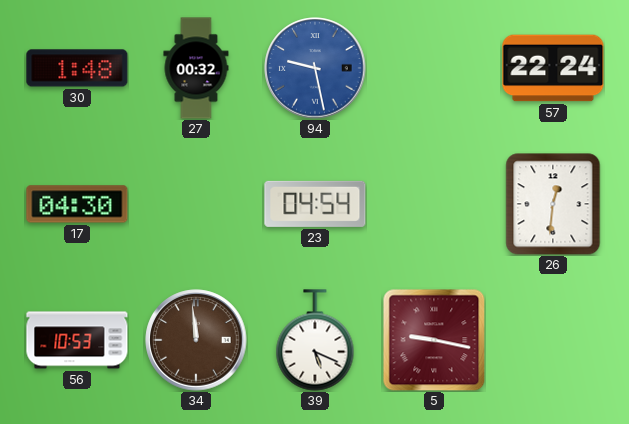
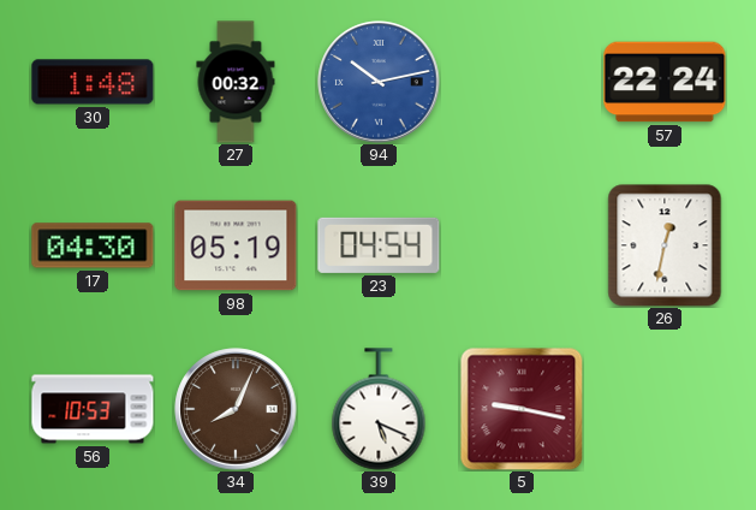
94: 9:28 -> 10:13 (379, 82)
98: none -> 05:19 (236, 245)
26: 12:31 -> 12:32 (665, 245)
34: 11:59 -> 8:04 (236, 409)
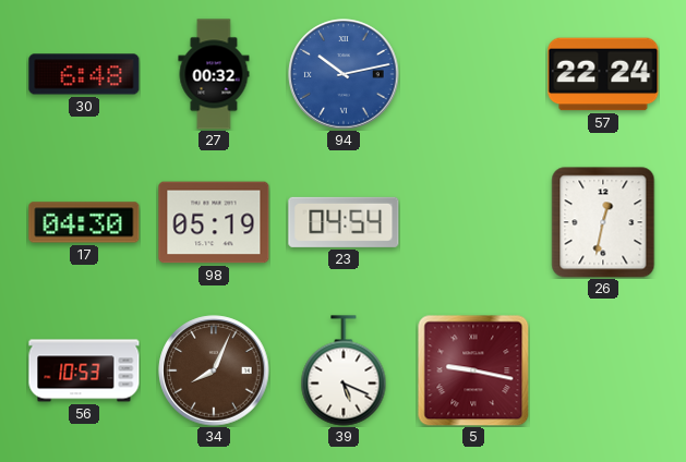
30: 1:48 -> 6:48 (84, 74)
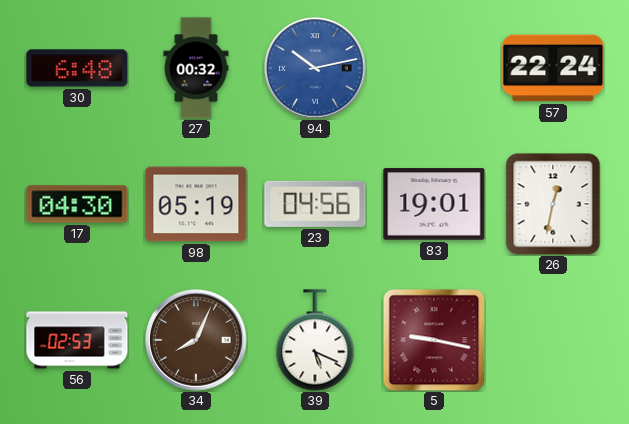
23: 04:54 -> 04:56 (315, 204)
83: none -> 19:01 (434, 204)
56: 10:53 -> 02:53 (77, 340)
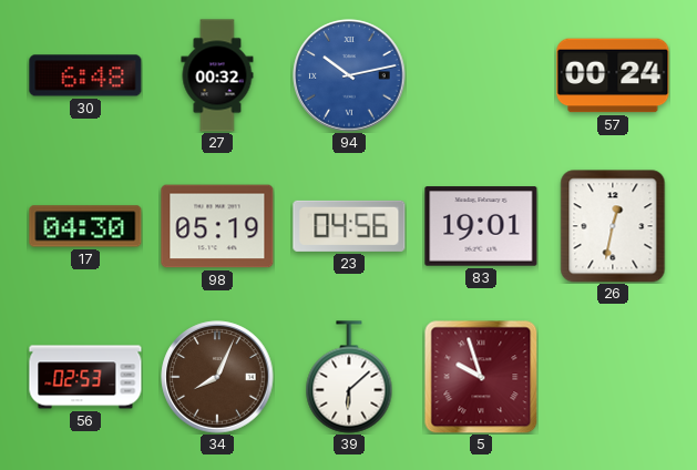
57: 22:24 -> 00:24 (613, 75)
39: 5:19 -> 6:08 (349, 377)
5: 9:17 -> 9:57 (481, 377)
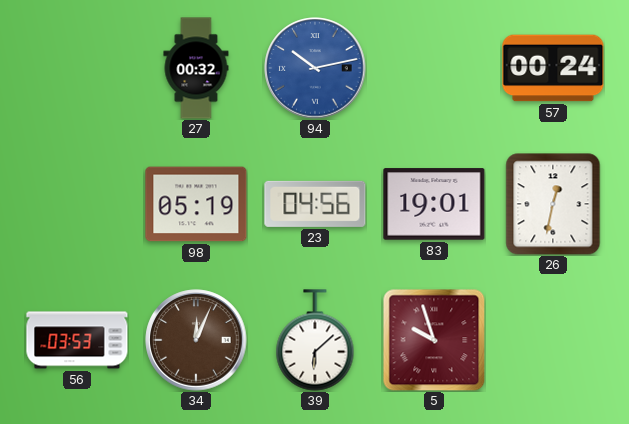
30: 6:48 -> none (85, 75)
17: 04:30 -> none (85, 226)
56: 02:53 -> 03:53 (77, 340)
34: 8:04 -> 12:04 (196, 340)
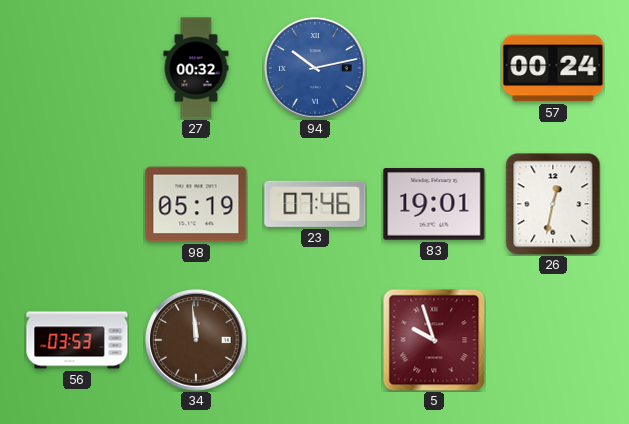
23: 04:56 -> 07:46 (315, 204)
34: 12:04 -> 11:59 (196, 340)
39: 6:08 -> none (315, 340)
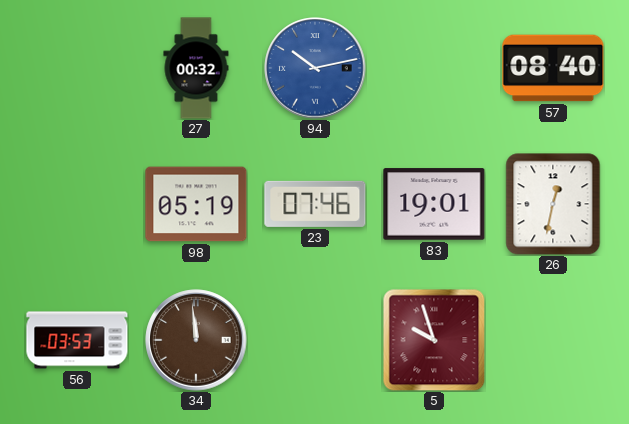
57: 00:24 -> 08:40 (553, 68)
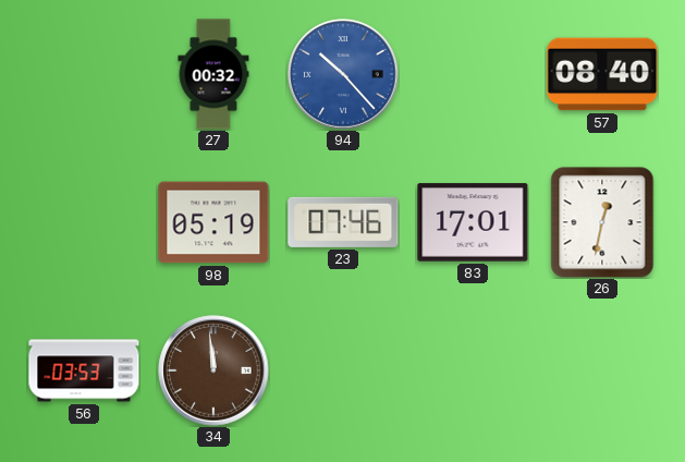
94: 10:13 -> 10:23 (343, 74)
83: 19:01 -> 17:01 (473, 222)
5: 9:57 -> none (434, 340)
